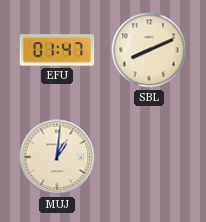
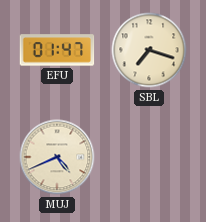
SBL: 8:11 -> 7:18 (149, 50)
MUJ: 1:01 -> 4:41 (57, 157)
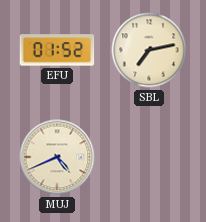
EFU: 01:47 -> 01:52 (57, 50)
SBL: 7:18 -> 7:13 (149, 50)
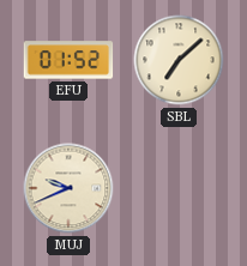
SBL: 7:13 -> 7:08 (179, 60)
MUJ: 4:41 -> 9:41 (68, 188)
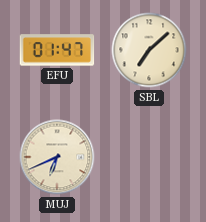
EFU: 01:52 -> 01:47 (57, 50)
MUJ: 9:41 -> 6:41 (57, 157)
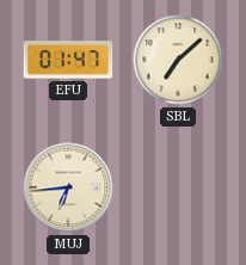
MUJ: 6:41 -> 6:44 (68, 187)
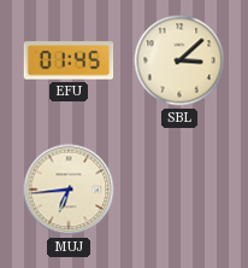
EFU: 01:47 -> 01:45 (69, 60)
SBL: 7:08 -> 3:08 (179, 60)
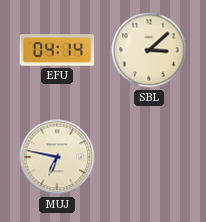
EFU: 01:45 -> 04:14 (57, 50)
MUJ: 6:44 -> 6:47 (57, 157)
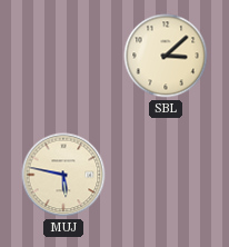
EFU: 04:14 -> none (57, 50)
MUJ: 6:47 -> 5:47 (63, 175)
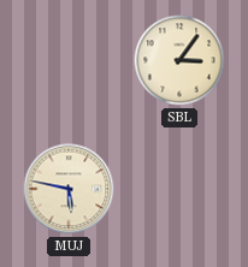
SBL: 3:08 -> 3:06 (179, 60)
